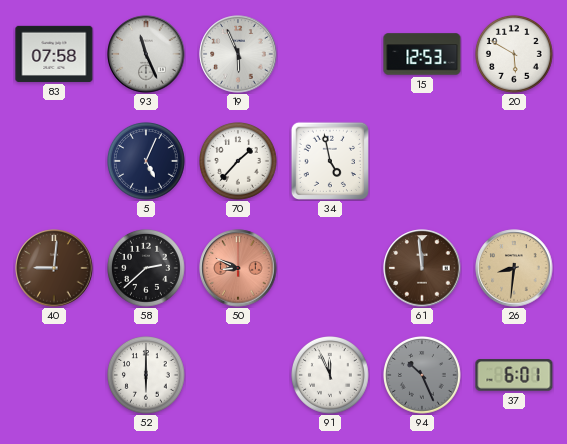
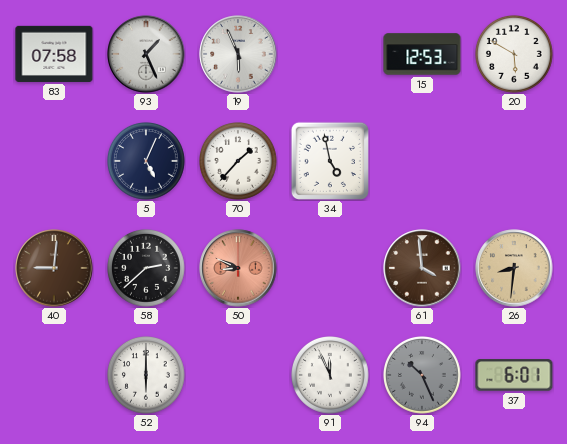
93: 11:26 -> 1:26 (146, 54)
61: 11:59 -> 3:59 (422, 268)
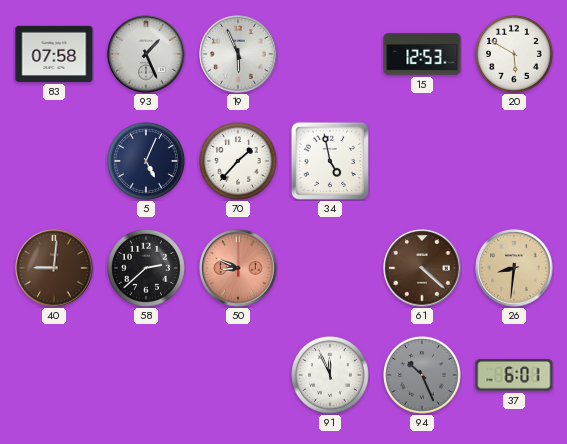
61: 3:59 -> 4:22 (422, 268)
52: 6:00 -> none (147, 376)
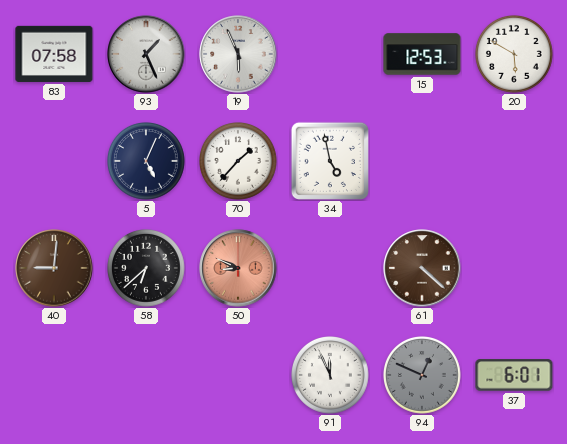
58: 2:38 -> 6:38 (147, 269)
26: 8:31 -> none (514, 268)
94: 10:26 -> 12:49 (423, 376)
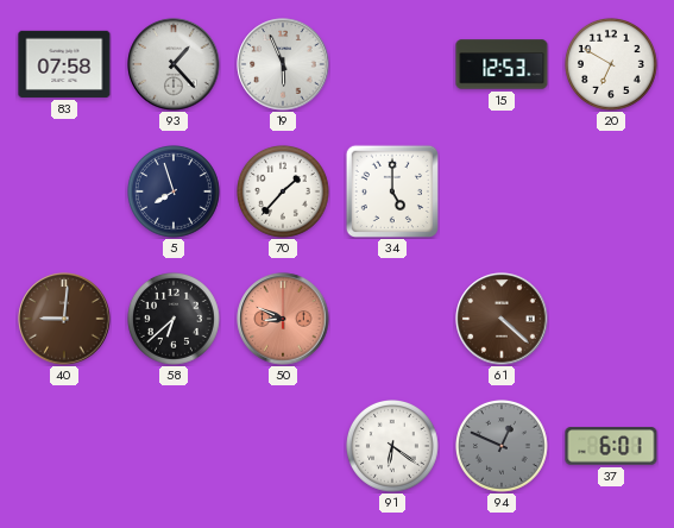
93: 1:26 -> 1:23 (174, 64)
20: 5:50 -> 6:50 (612, 65)
5: 5:04 -> 7:57 (175, 193)
34: 4:58 -> 5:00 (392, 191)
91: 11:56 -> 6:21 (393, 447)
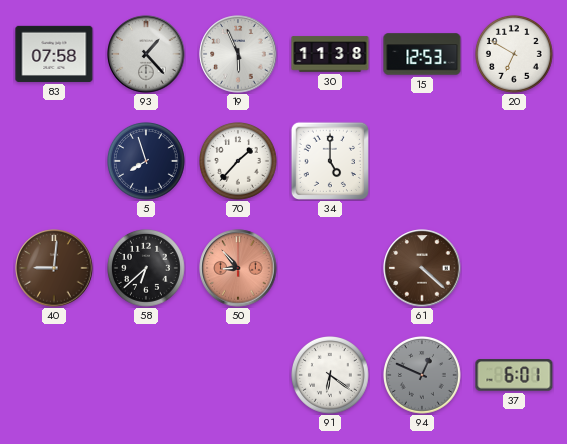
30: none -> 11:38 (330, 54)
50: 8:49 -> 8:53 (238, 268)
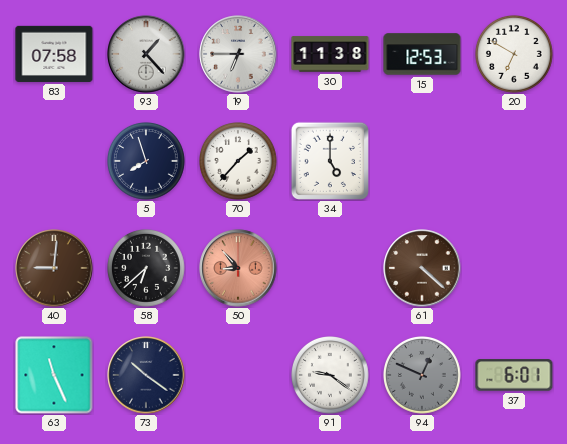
19: 5:56 -> 6:45 (238, 54)
63: none -> 11:26 (54, 375)
73: none -> 10:21 (146, 375)
91: 6:21 -> 9:21 (331, 376)
